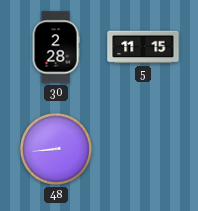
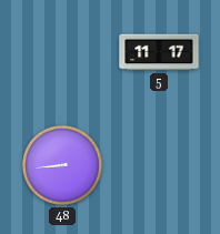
30: 2:28 -> none (56, 47)
5: 11:15 -> 11:17 (159, 52)
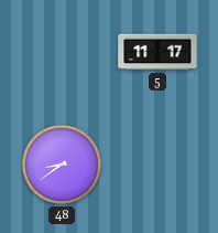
48: 8:44 -> 8:39 (62, 165)
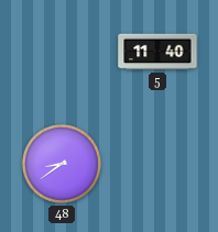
5: 11:17 -> 11:40 (157, 52)
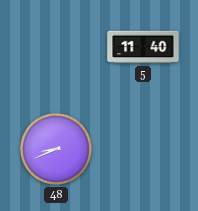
48: 8:39 -> 8:41 (56, 149)
